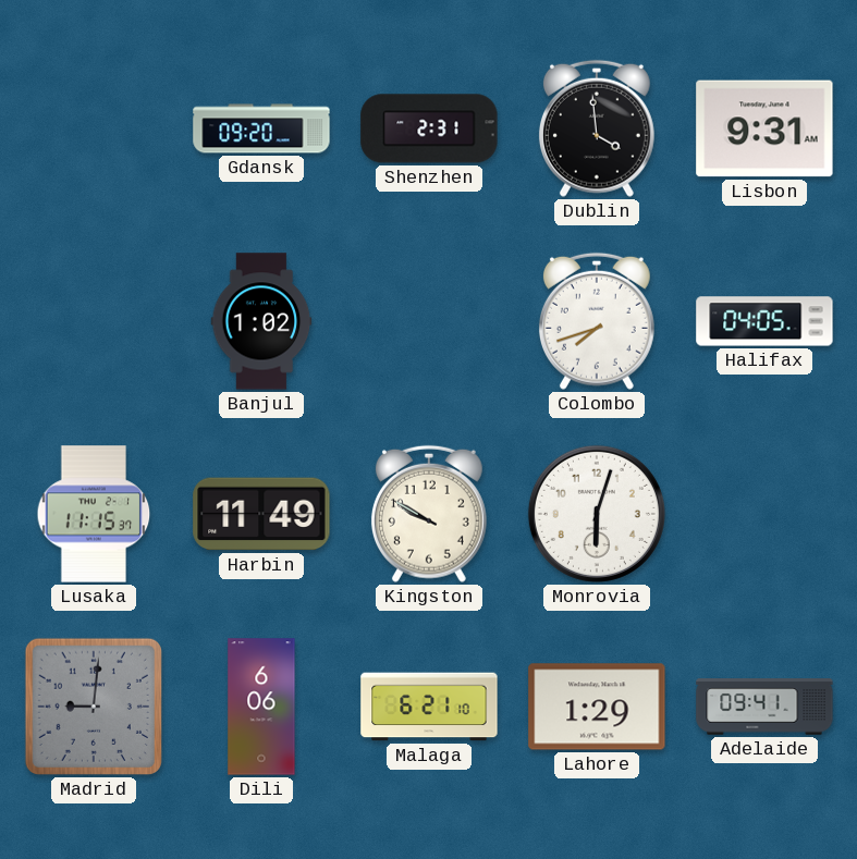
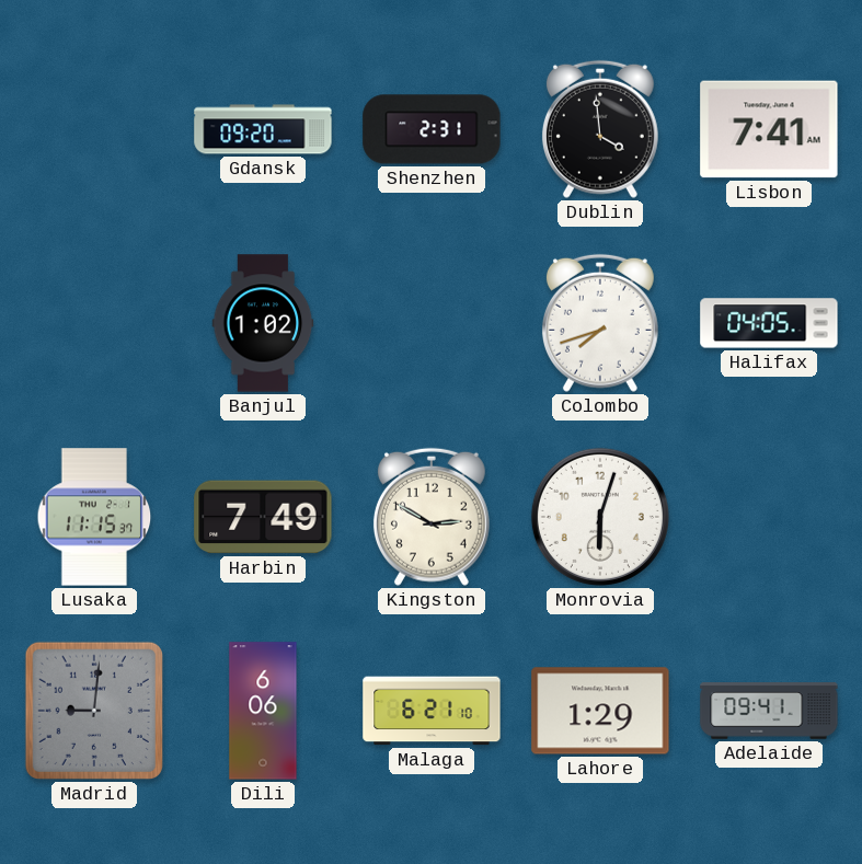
Lisbon: 9:31 -> 7:41 (769, 129)
Harbin: 11:49 -> 7:49 (263, 517)
Kingston: 9:50 -> 2:50 (432, 517)
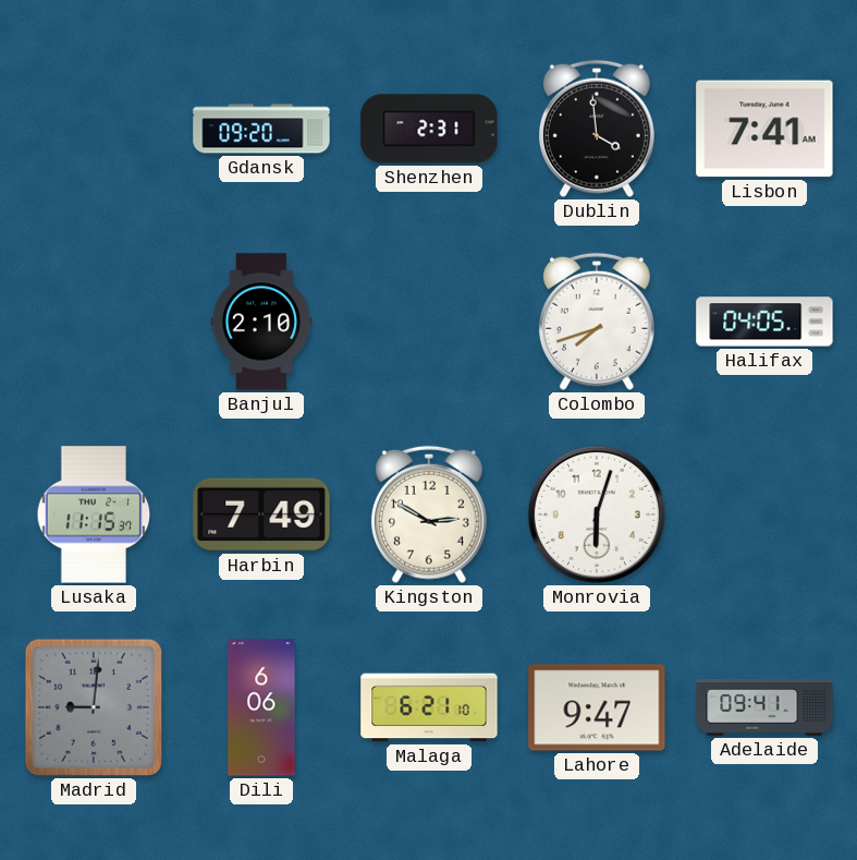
Banjul: 1:02 -> 2:10 (261, 322)
Lahore: 1:29 -> 9:47 (597, 707)
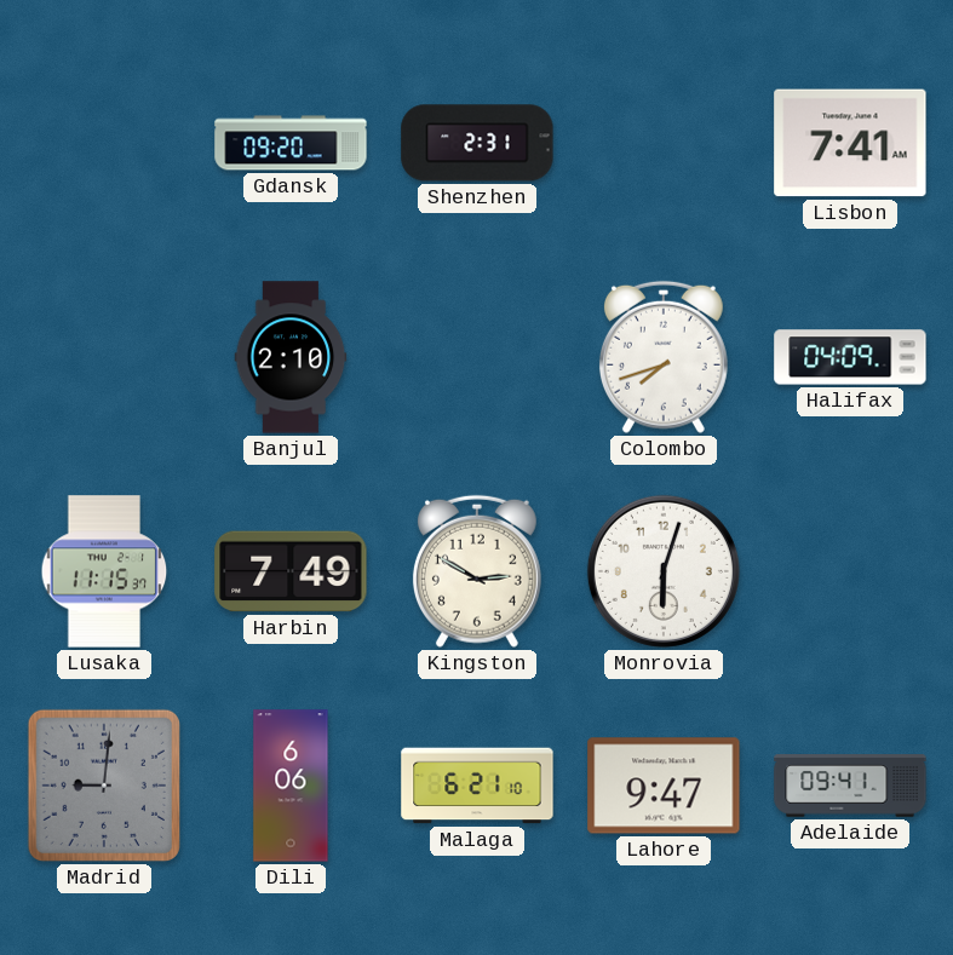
Dublin: 3:59 -> none (597, 129)
Halifax: 04:05 -> 04:09 (850, 357)
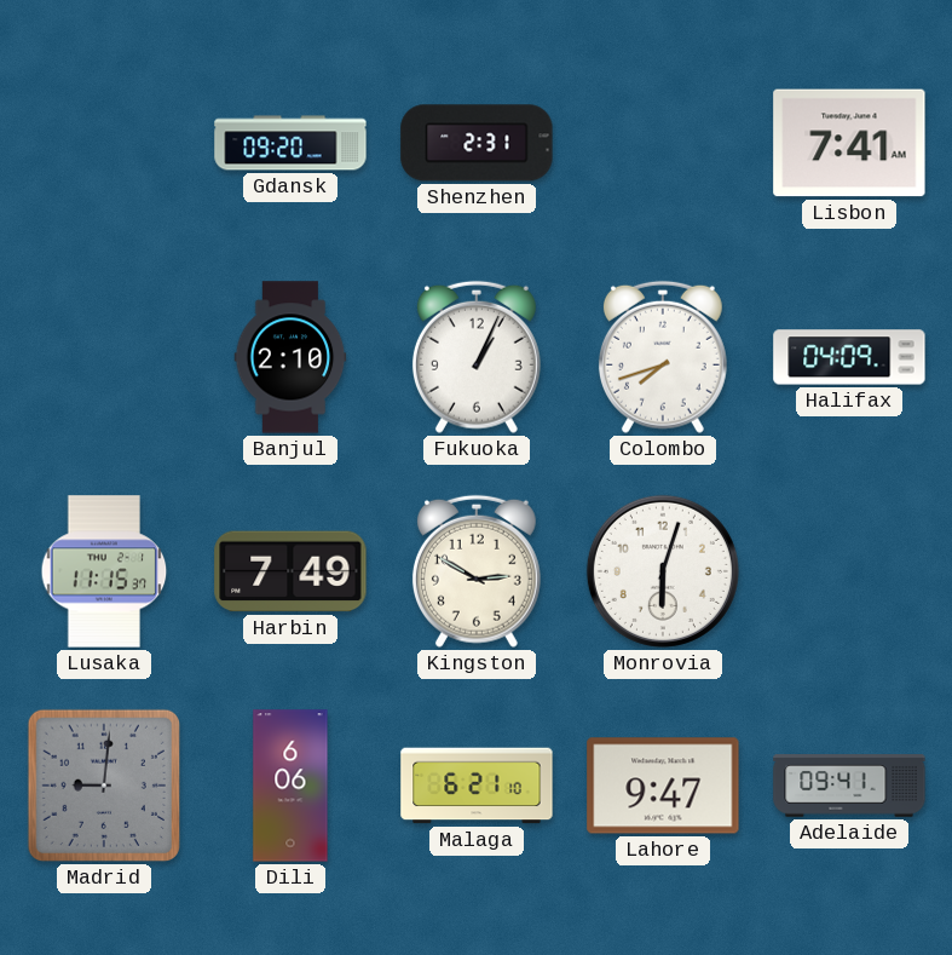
Fukuoka: none -> 1:04 (477, 357)
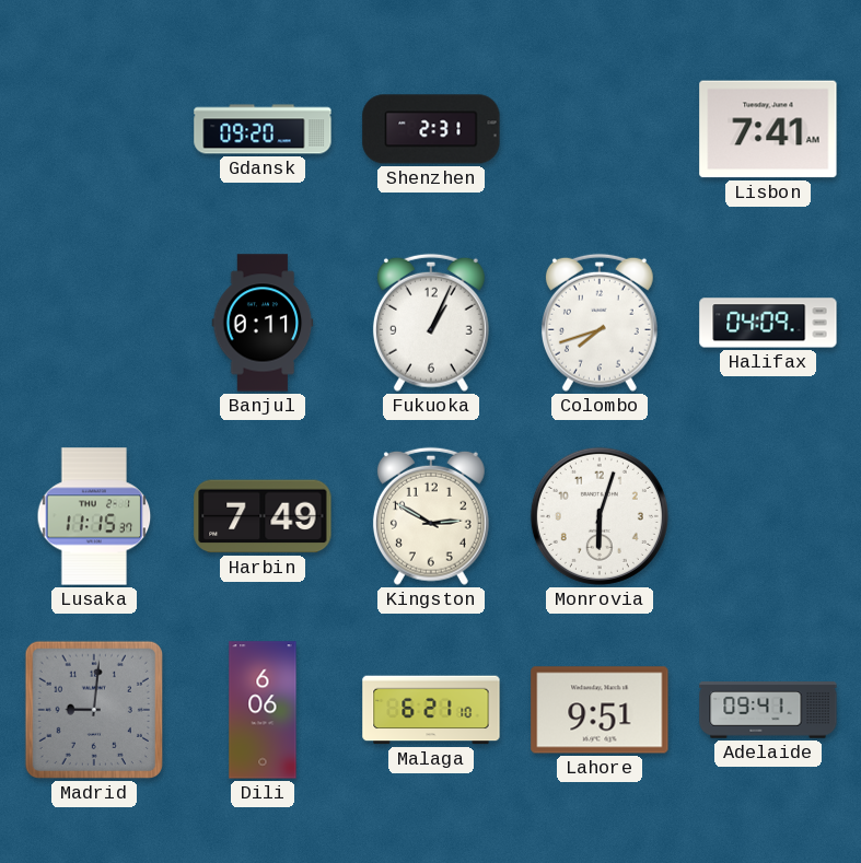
Banjul: 2:10 -> 0:11 (263, 323)
Lahore: 9:47 -> 9:51 (600, 710)
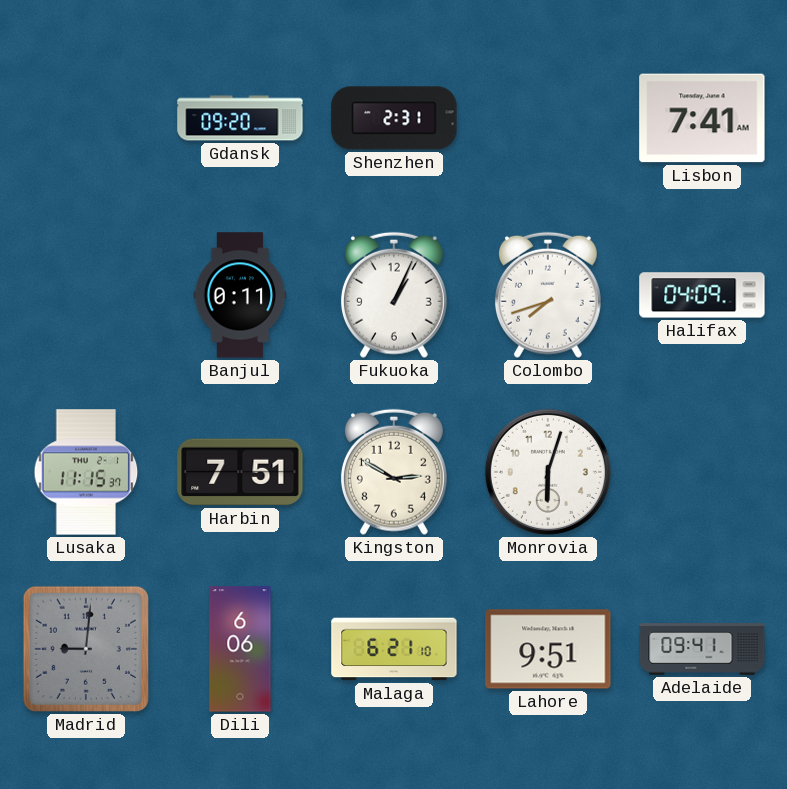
Harbin: 7:49 -> 7:51 (240, 472)
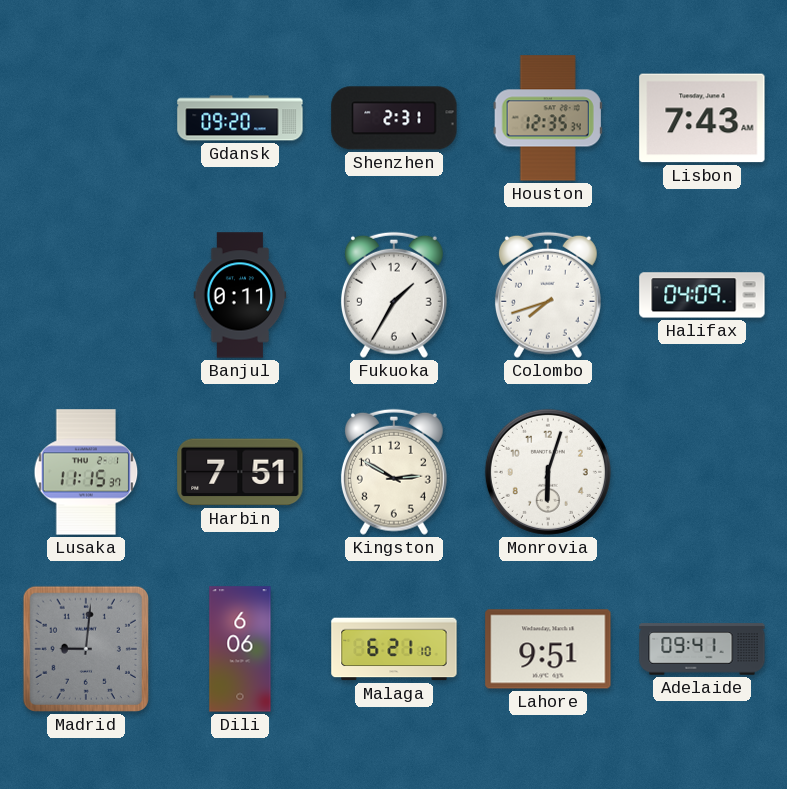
Houston: none -> 12:35 (548, 118)
Lisbon: 7:41 -> 7:43 (702, 118)
Fukuoka: 1:04 -> 1:35 (394, 295)
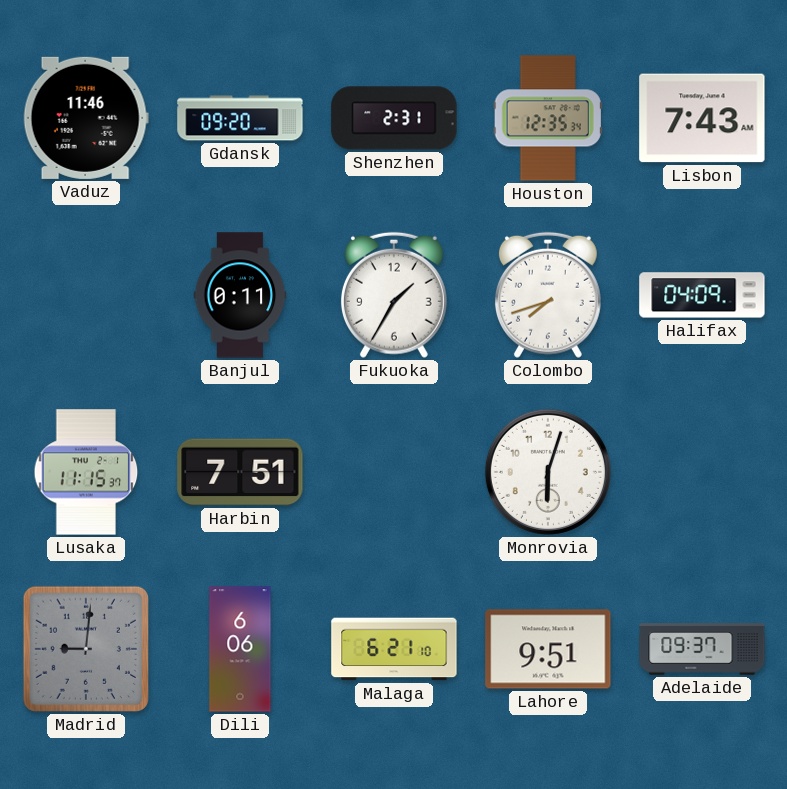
Vaduz: none -> 11:46 (86, 118)
Kingston: 2:50 -> none (394, 472)
Adelaide: 09:41 -> 09:37 (702, 649)
